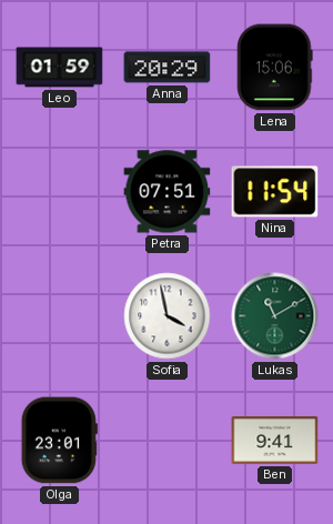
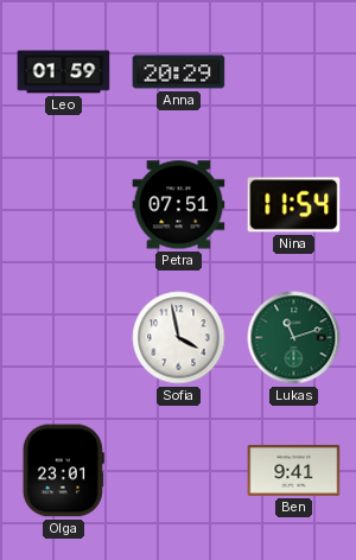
Lena: 15:06 -> none (275, 68)
Lukas: 11:10 -> 11:12 (294, 338)
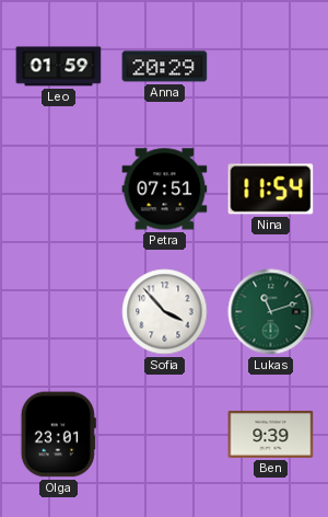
Sofia: 3:58 -> 3:53 (165, 312)
Ben: 9:41 -> 9:39 (271, 434)
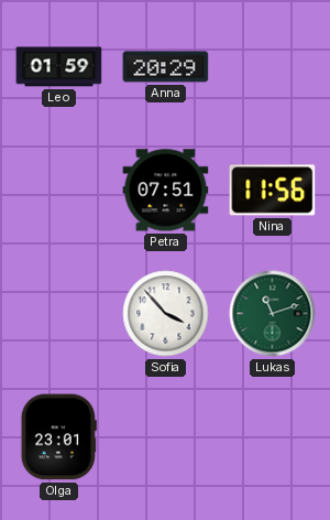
Nina: 11:54 -> 11:56 (273, 191)
Ben: 9:39 -> none (271, 434)
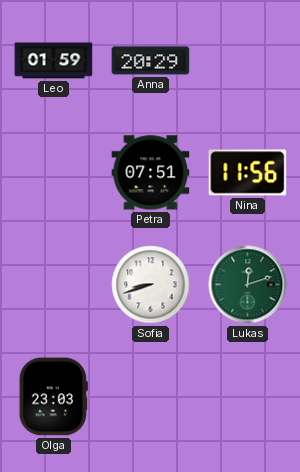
Sofia: 3:53 -> 8:42 (151, 285)
Lukas: 11:12 -> 12:12 (248, 285)
Olga: 23:01 -> 23:03 (53, 397)
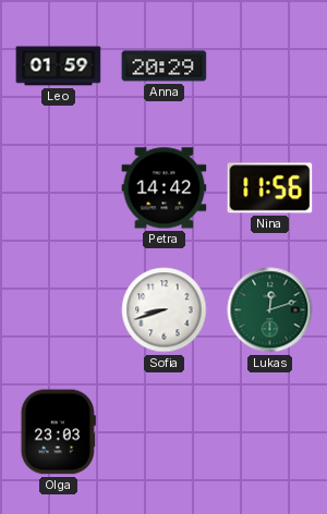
Petra: 07:51 -> 14:42 (165, 188)
